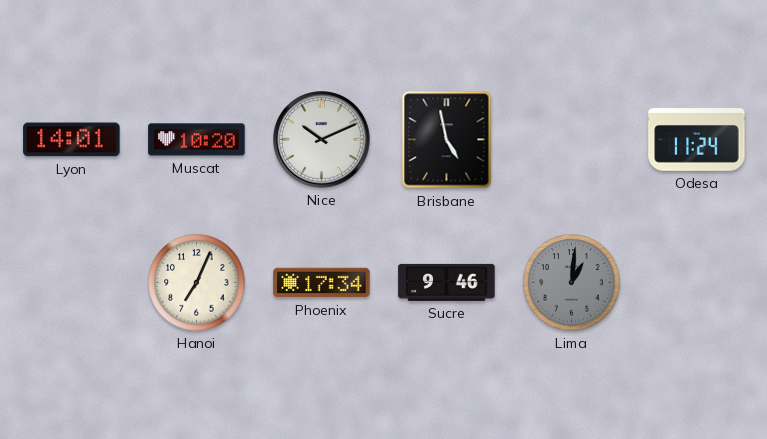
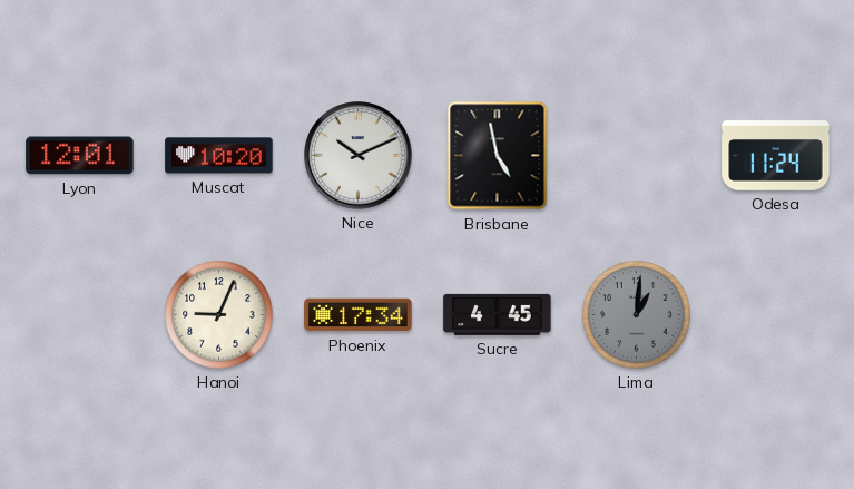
Lyon: 14:01 -> 12:01 (80, 156)
Hanoi: 7:04 -> 9:04 (219, 315)
Sucre: 9:46 -> 4:45 (498, 314)
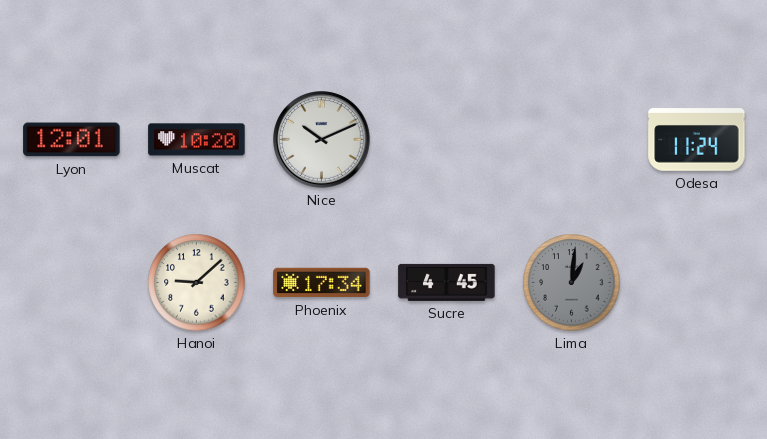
Brisbane: 4:58 -> none (498, 156)
Hanoi: 9:04 -> 9:08 (197, 283)
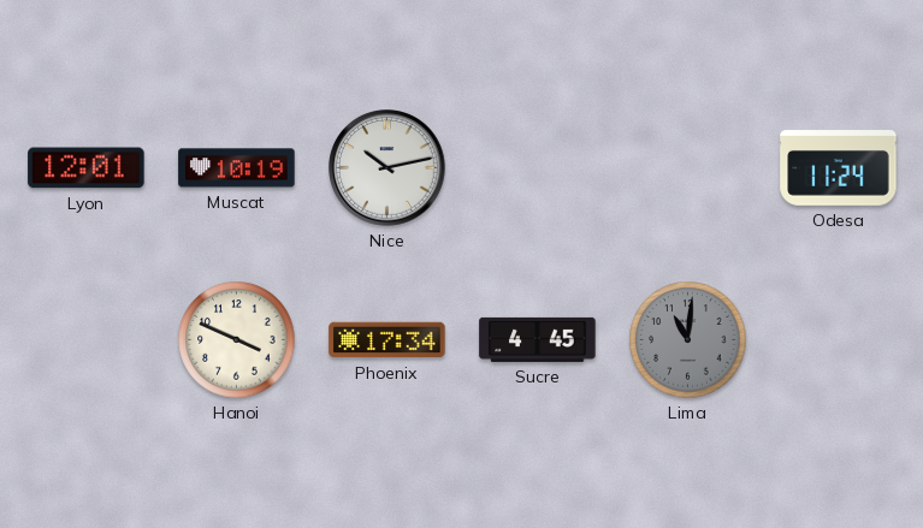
Muscat: 10:20 -> 10:19 (237, 168)
Nice: 10:11 -> 10:13 (387, 168)
Hanoi: 9:08 -> 3:49 (237, 340)
Lima: 1:01 -> 11:01 (688, 340)
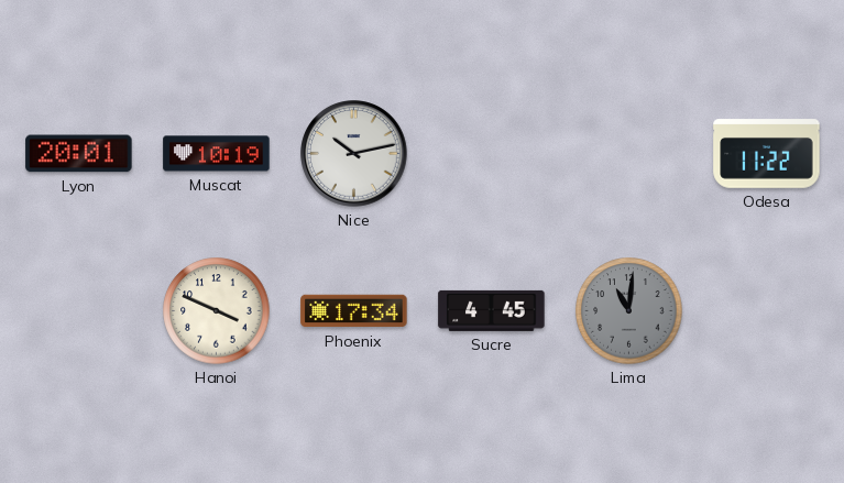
Lyon: 12:01 -> 20:01 (79, 154)
Odesa: 11:24 -> 11:22 (767, 154)
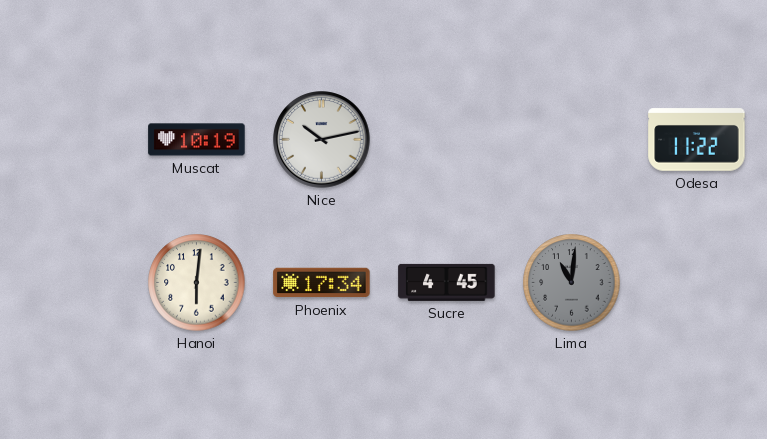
Lyon: 20:01 -> none (79, 154)
Hanoi: 3:49 -> 6:01 (197, 283)
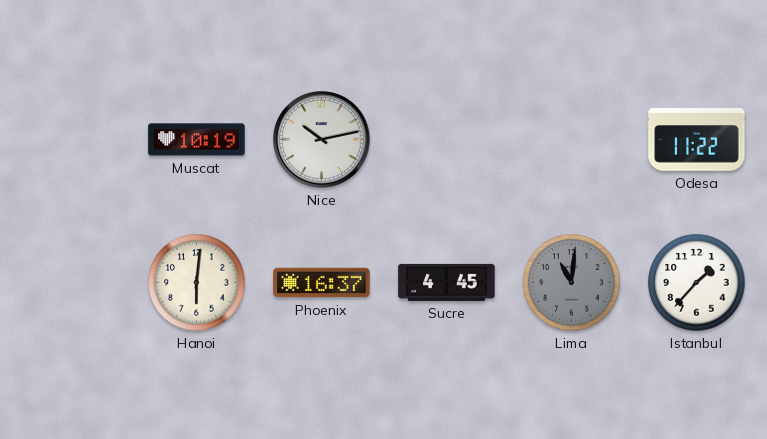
Phoenix: 17:34 -> 16:37 (322, 283)
Istanbul: none -> 1:37 (697, 283)
